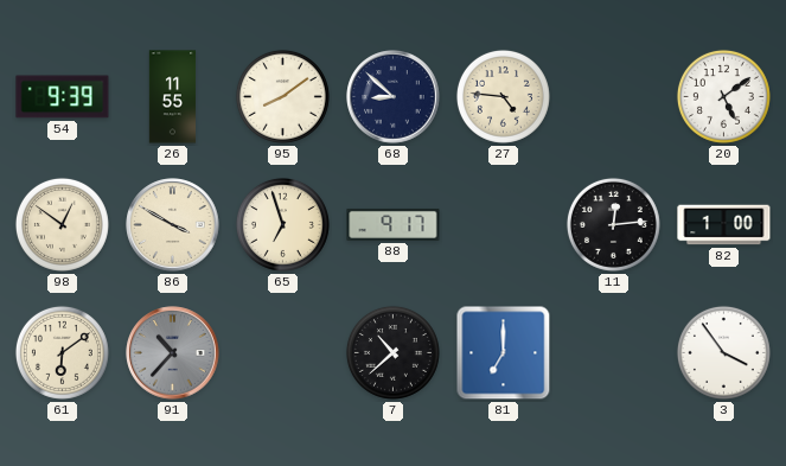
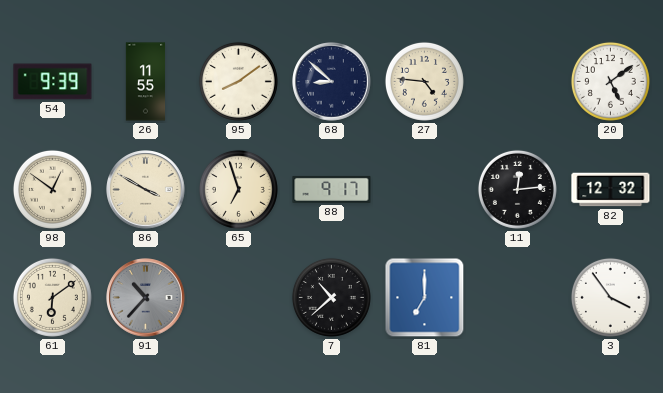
82: 1:00 -> 12:32 (611, 190)
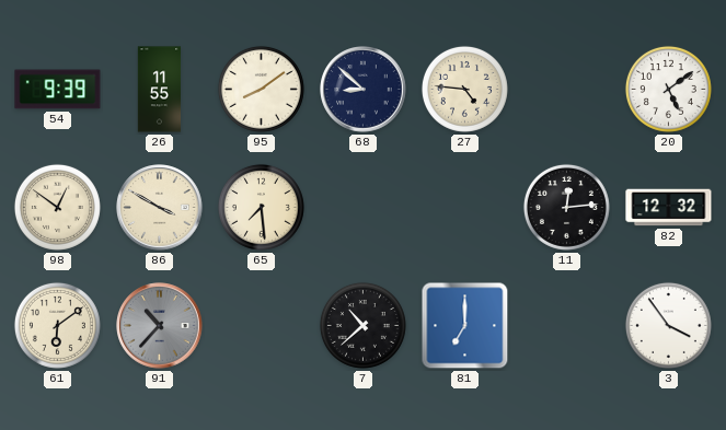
65: 6:57 -> 7:29 (261, 207)
88: 9:17 -> none (332, 189)
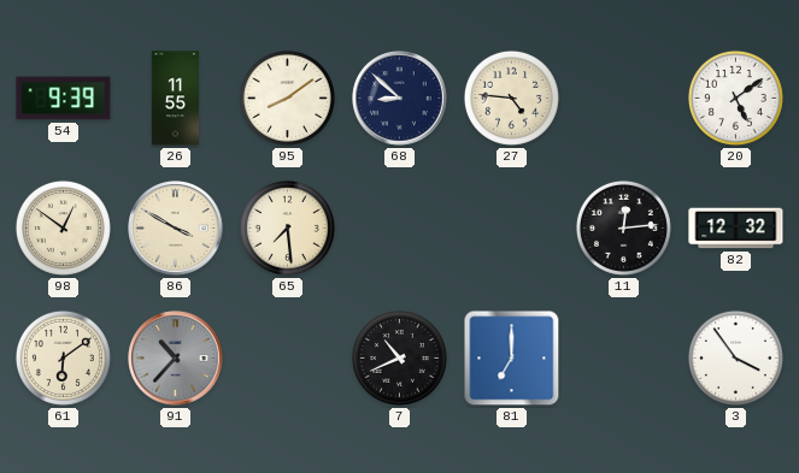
7: 10:38 -> 10:41 (399, 357)
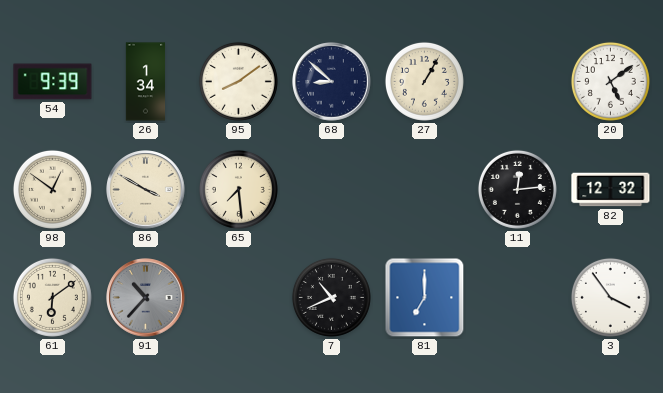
26: 11:55 -> 1:34 (146, 82)
27: 4:46 -> 1:05 (424, 81)
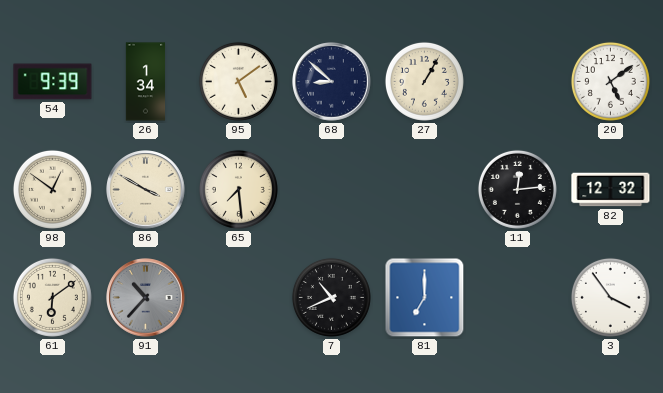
95: 8:09 -> 5:09 (238, 81)
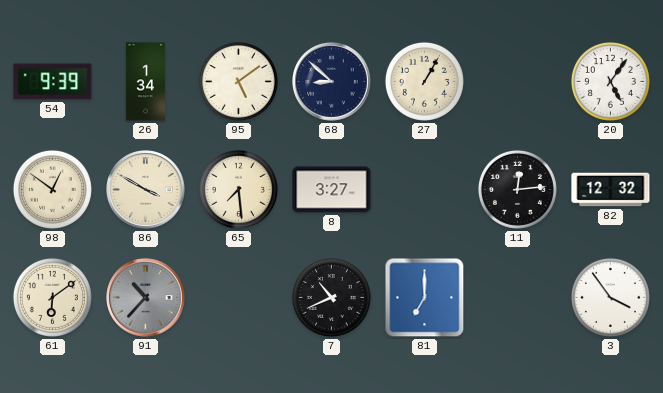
20: 5:09 -> 5:06 (610, 81)
8: none -> 3:27 (332, 190)
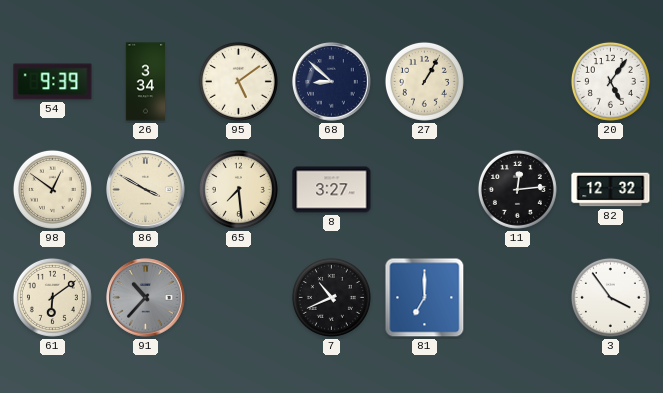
26: 1:34 -> 3:34 (146, 82)
